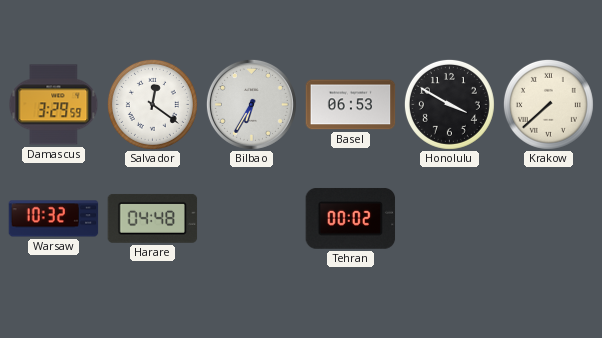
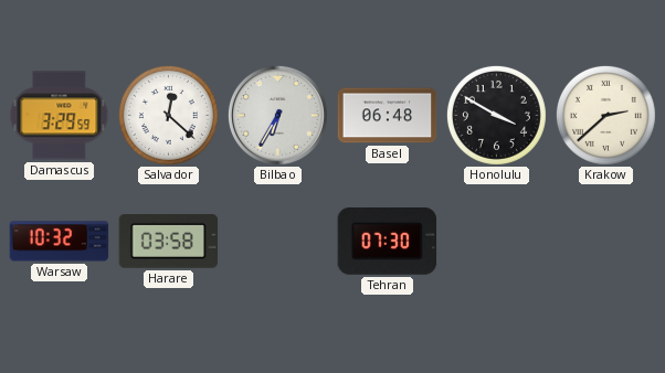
Salvador: 12:21 -> 12:22 (168, 115)
Basel: 06:53 -> 06:48 (388, 116)
Krakow: 7:38 -> 2:38 (605, 115)
Harare: 04:48 -> 03:58 (169, 241)
Tehran: 00:02 -> 07:30 (388, 241)
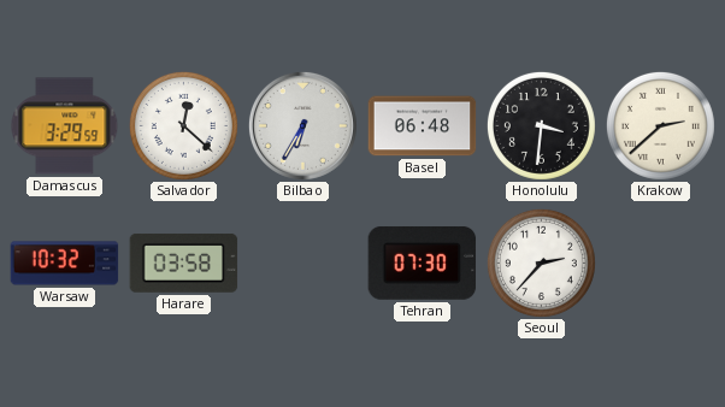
Honolulu: 3:50 -> 3:31 (541, 125)
Seoul: none -> 2:37 (541, 263)
